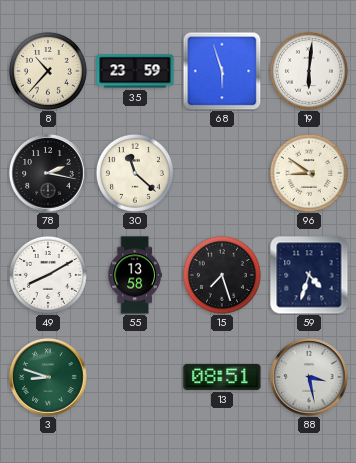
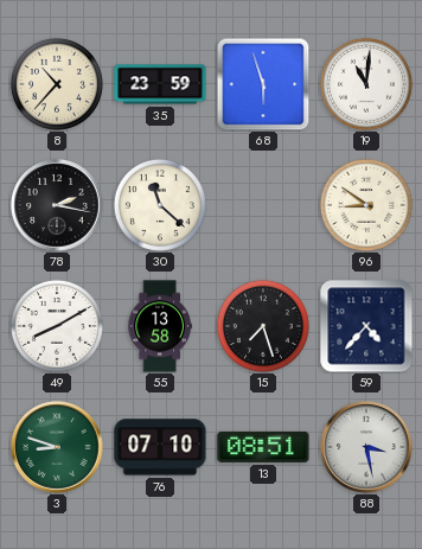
19: 6:01 -> 11:01 (366, 84)
59: 4:33 -> 4:37 (366, 326)
76: none -> 07:10 (160, 447)
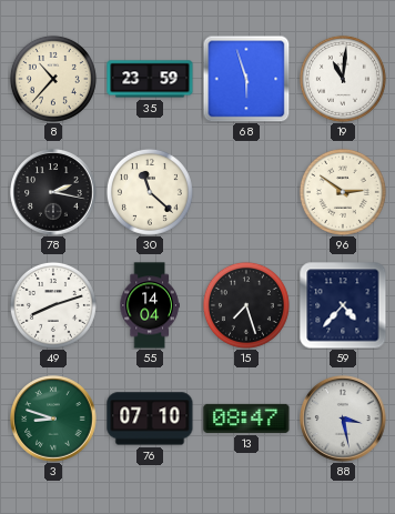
96: 8:51 -> 2:51 (343, 192)
49: 8:10 -> 8:12 (53, 305)
55: 13:58 -> 14:04 (150, 305)
13: 08:51 -> 08:47 (246, 419)
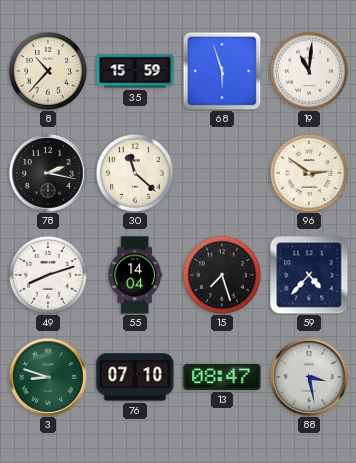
35: 23:59 -> 15:59 (135, 71)
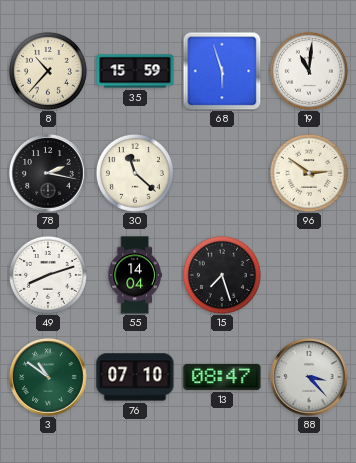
59: 4:37 -> none (309, 275)
3: 8:48 -> 10:51 (48, 377)
88: 3:28 -> 3:23 (309, 377)
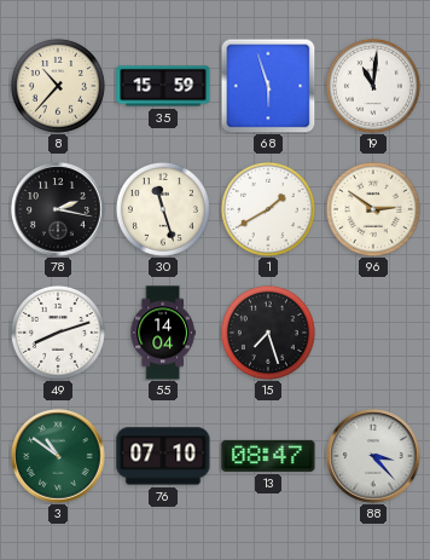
30: 11:22 -> 11:27 (163, 209)
1: none -> 1:40 (268, 209)
